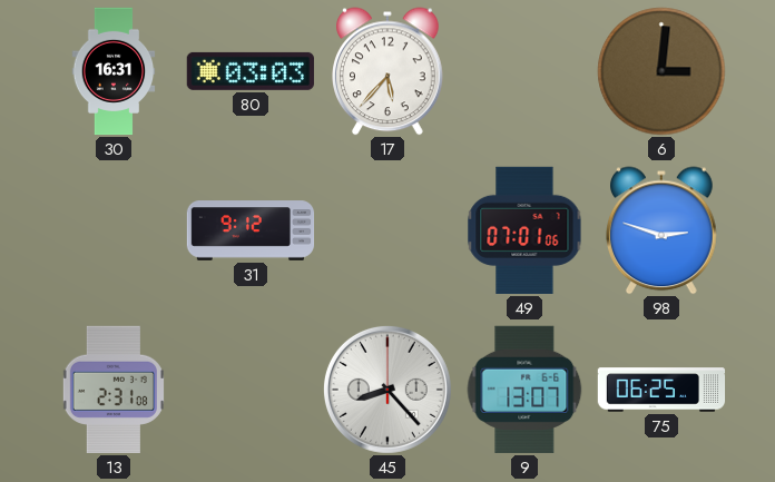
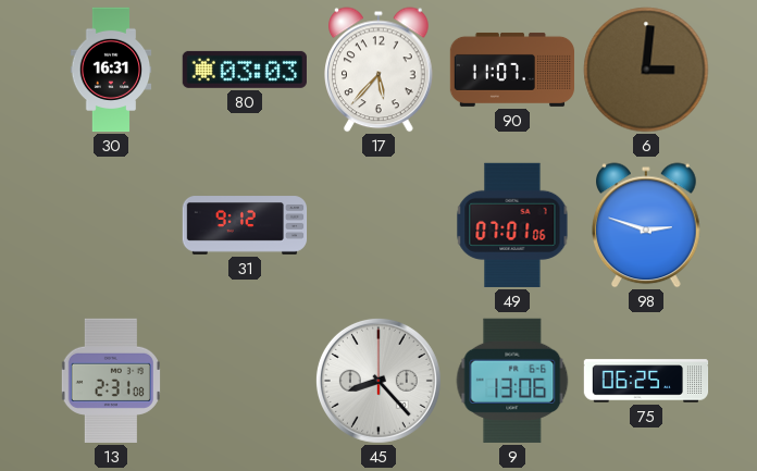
90: none -> 11:07 (511, 70)
9: 13:07 -> 13:06 (512, 381)
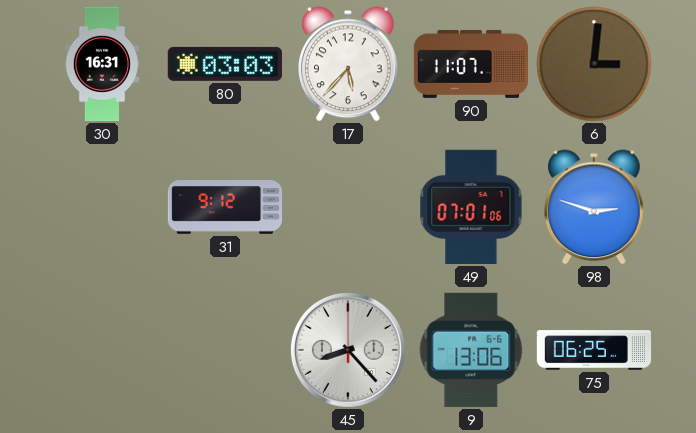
13: 2:31 -> none (111, 381)
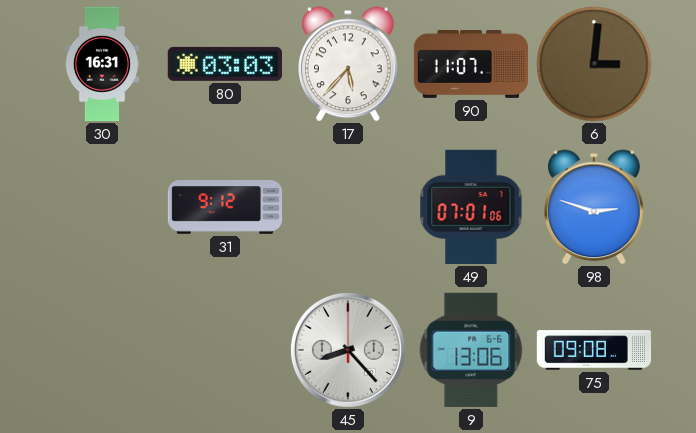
75: 06:25 -> 09:08 (594, 350)
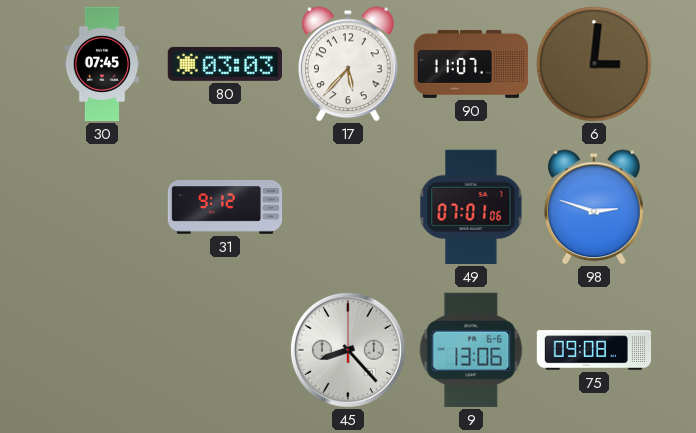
30: 16:31 -> 07:45 (102, 64)
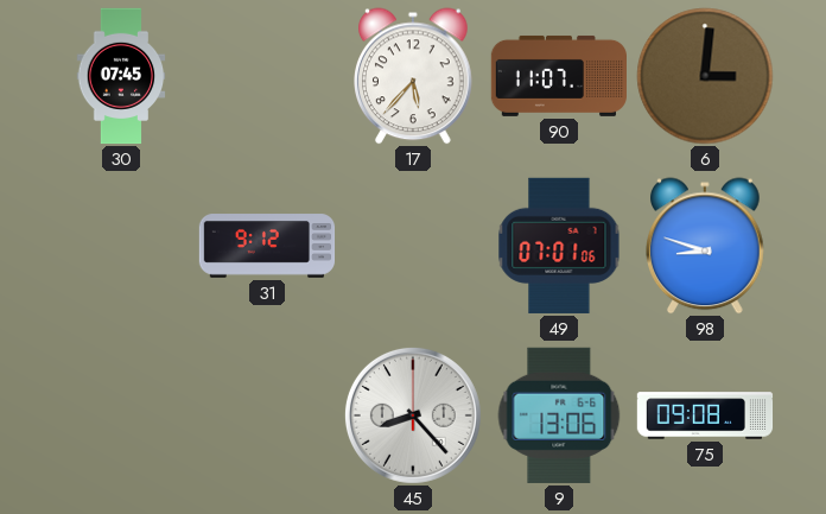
80: 03:03 -> none (225, 64)
98: 2:48 -> 8:48 (706, 246)
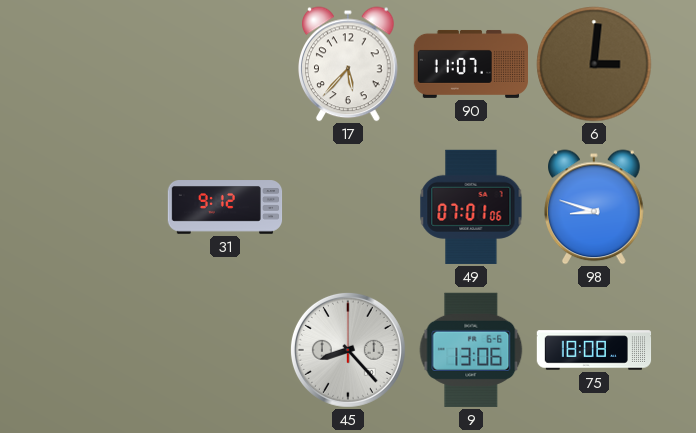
30: 07:45 -> none (121, 76)
75: 09:08 -> 18:08 (594, 350)
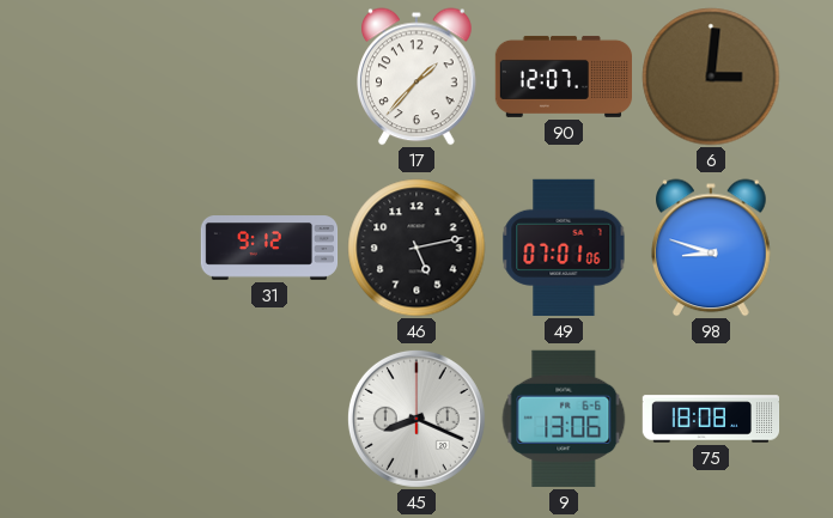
17: 5:37 -> 1:37 (418, 77)
90: 11:07 -> 12:07 (563, 77)
46: none -> 5:13 (416, 248)
45: 8:23 -> 8:19 (416, 419)
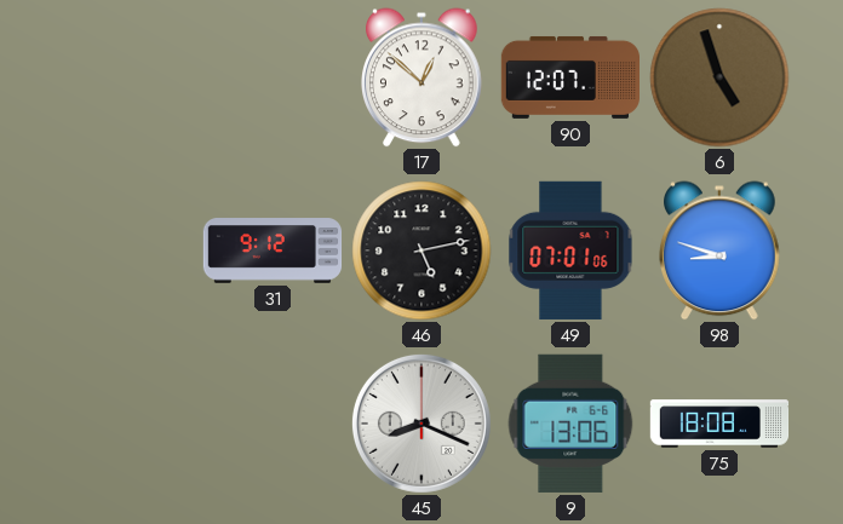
17: 1:37 -> 12:52 (423, 77)
6: 3:01 -> 4:57 (719, 77)
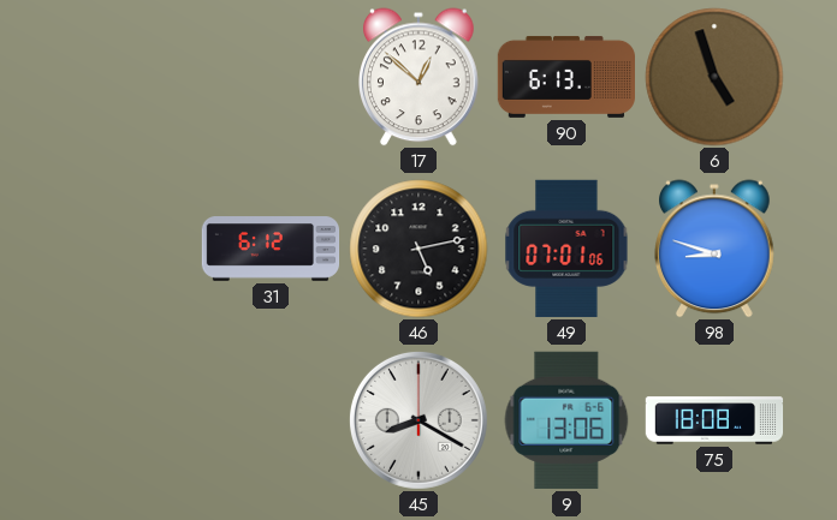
90: 12:07 -> 6:13 (565, 77)
31: 9:12 -> 6:12 (271, 249)
45: 8:19 -> 8:20 (419, 420)
